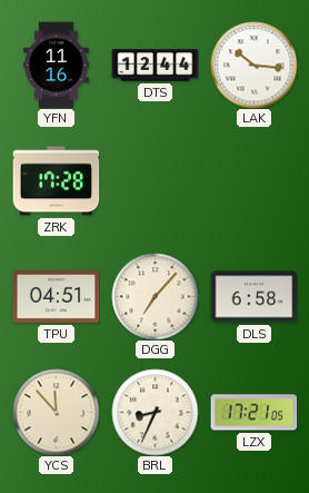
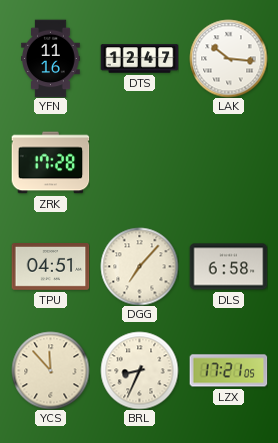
DTS: 12:44 -> 12:47 (139, 59)
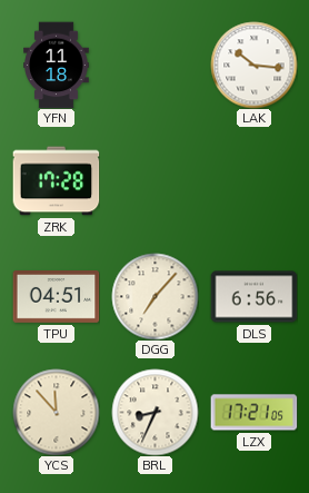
YFN: 11:16 -> 11:18 (57, 65)
DTS: 12:47 -> none (139, 59)
DLS: 6:58 -> 6:56 (253, 297)
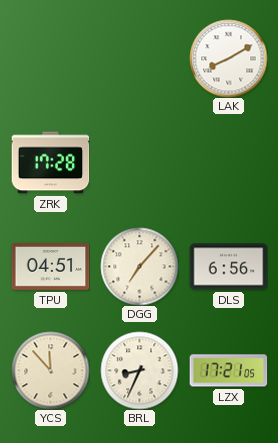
YFN: 11:18 -> none (57, 65)
LAK: 10:16 -> 8:10 (228, 58)
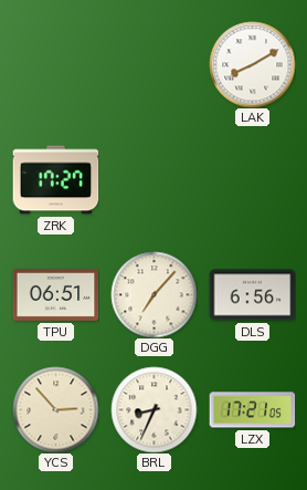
ZRK: 17:28 -> 17:27 (55, 180)
TPU: 04:51 -> 06:51 (55, 295)
YCS: 11:53 -> 2:53 (55, 409)
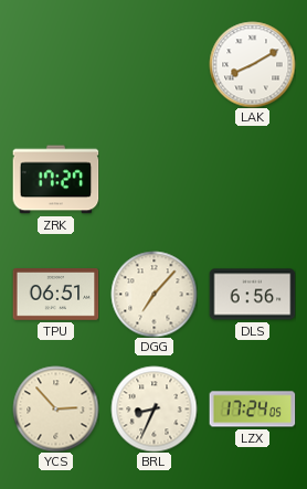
LZX: 17:21 -> 17:24 (252, 410)
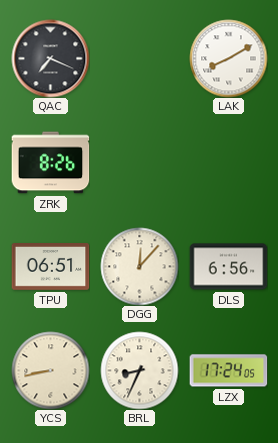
QAC: none -> 7:19 (50, 58)
ZRK: 17:27 -> 8:26 (50, 163)
DGG: 7:07 -> 12:07 (139, 266)
YCS: 2:53 -> 8:43 (50, 370)
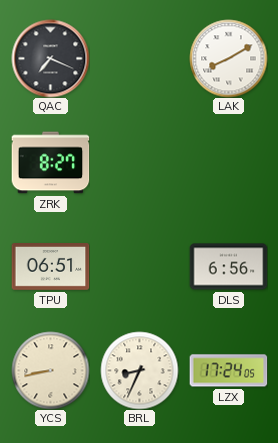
ZRK: 8:26 -> 8:27 (50, 163)
DGG: 12:07 -> none (139, 266)
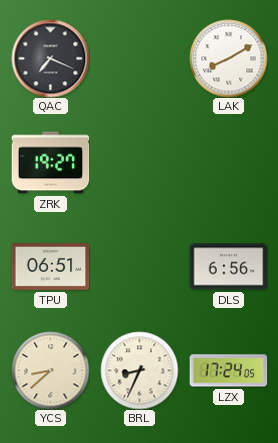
ZRK: 8:27 -> 19:27 (50, 163)
YCS: 8:43 -> 8:38 (50, 370)
